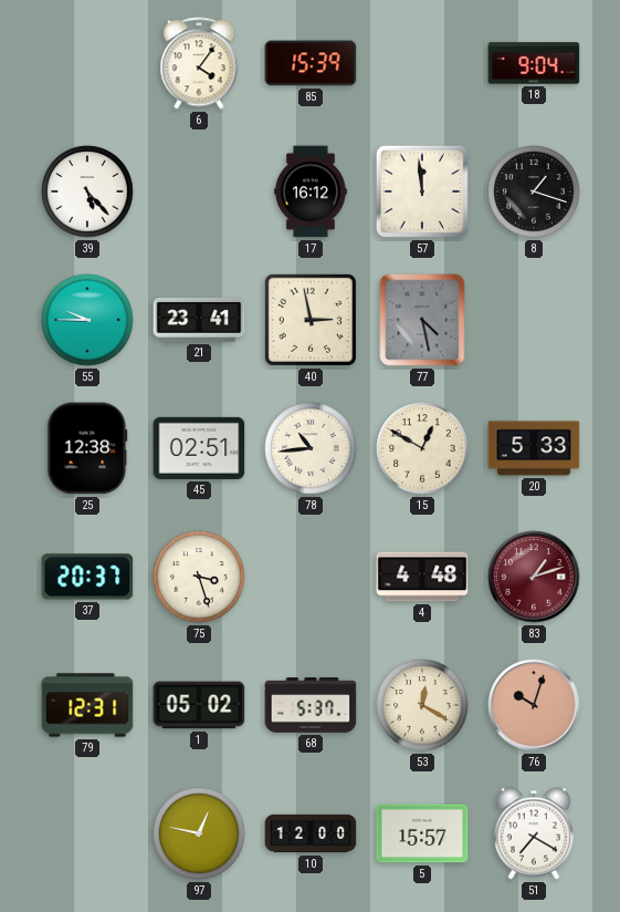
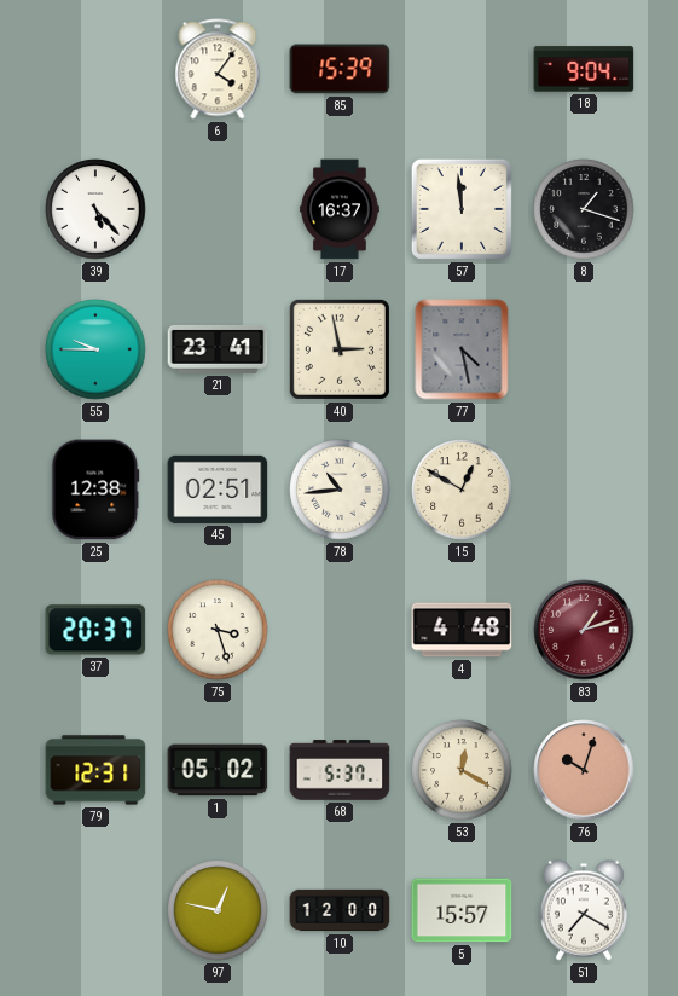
17: 16:12 -> 16:37 (340, 209)
20: 5:33 -> none (534, 448)
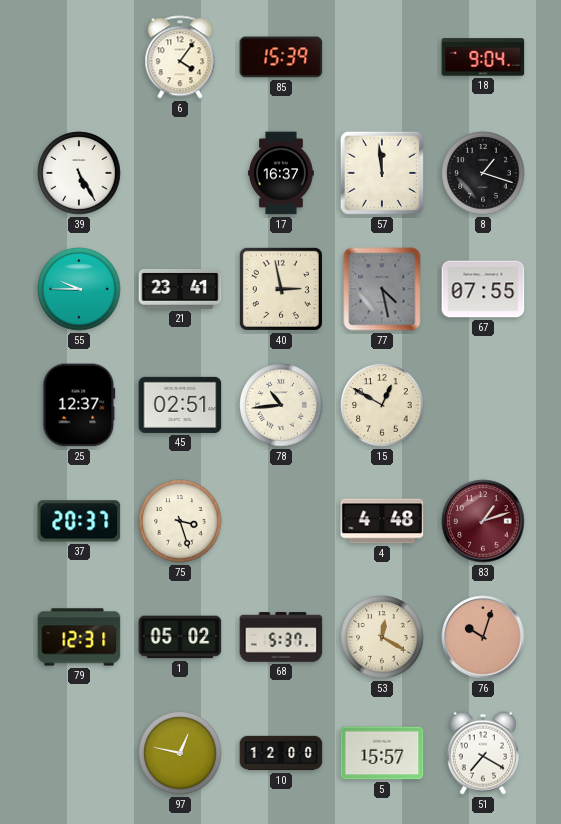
39: 5:23 -> 5:25 (79, 173)
67: none -> 07:55 (483, 289)
25: 12:38 -> 12:37 (79, 405)
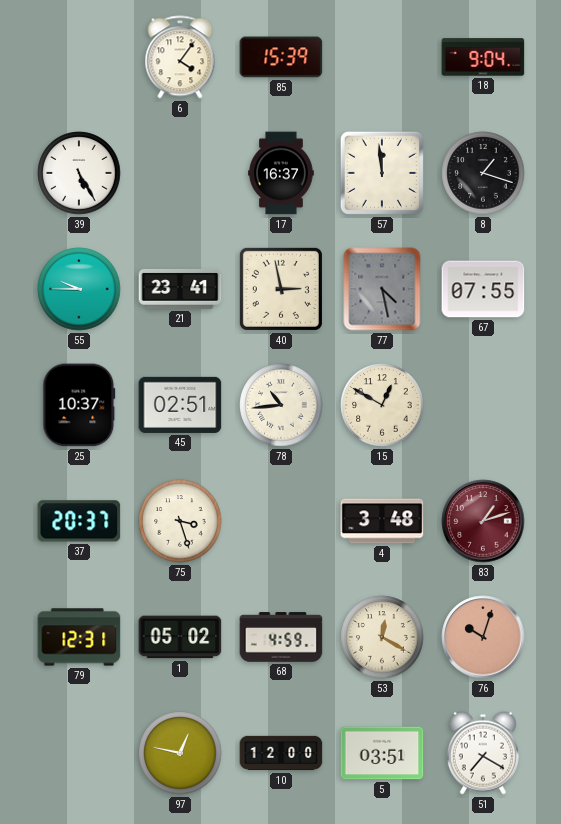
25: 12:37 -> 10:37 (79, 405)
4: 4:48 -> 3:48 (382, 521)
68: 5:37 -> 4:59 (281, 637)
5: 15:57 -> 03:51 (382, 753)
